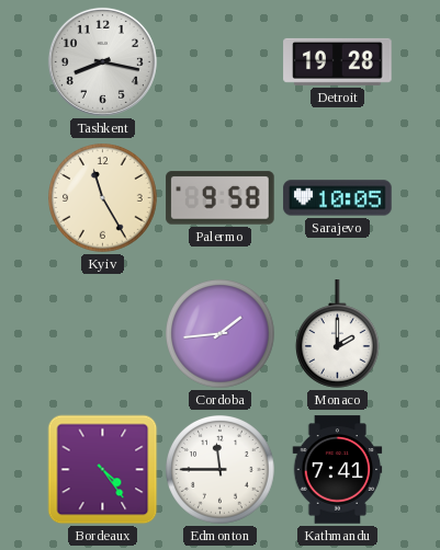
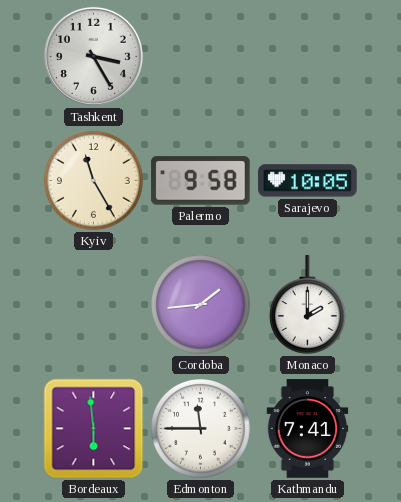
Tashkent: 8:17 -> 3:25 (93, 56)
Detroit: 19:28 -> none (338, 61)
Bordeaux: 4:24 -> 5:59 (94, 429)
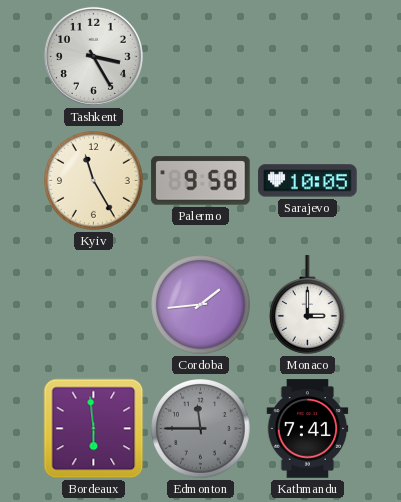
Monaco: 2:00 -> 3:00 (307, 305)
Edmonton dial: white -> grey (201, 429)
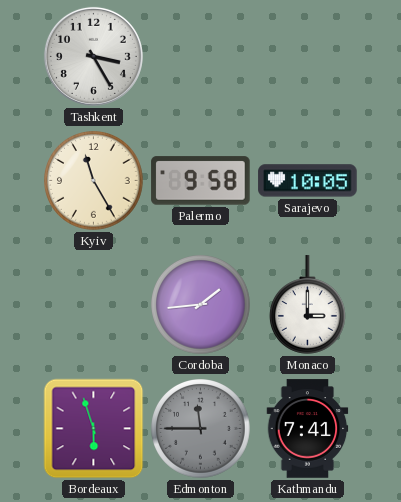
Bordeaux: 5:59 -> 5:57 (94, 429)
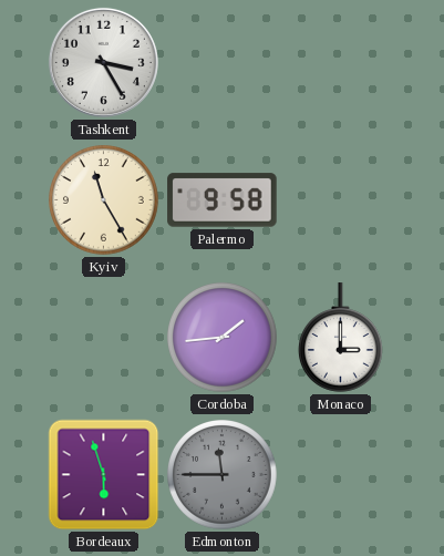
Sarajevo: 10:05 -> none (308, 181)
Kathmandu: 7:41 -> none (308, 429)
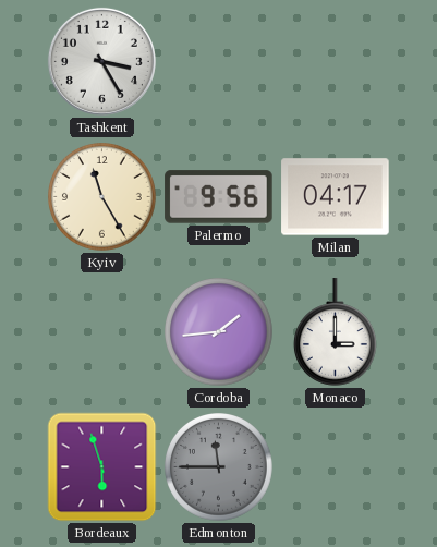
Palermo: 9:58 -> 9:56 (219, 197)
Milan: none -> 04:17 (336, 197)
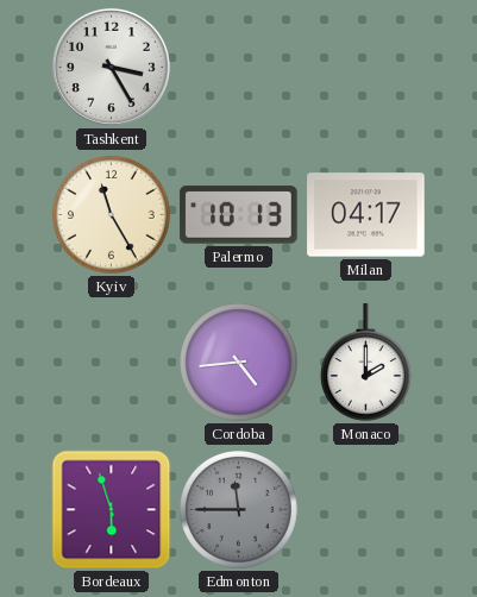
Palermo: 9:56 -> 10:13 (239, 215)
Cordoba: 1:44 -> 4:44 (239, 363)
Monaco: 3:00 -> 2:00 (365, 363)
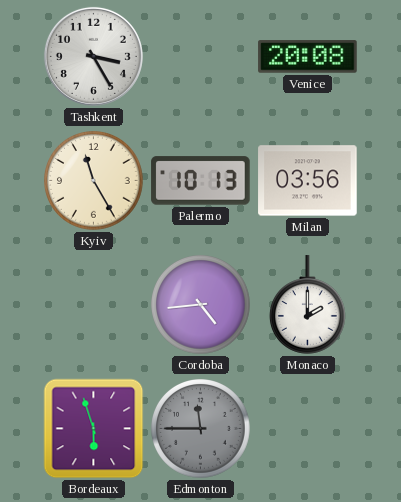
Venice: none -> 20:08 (308, 57)
Milan: 04:17 -> 03:56 (308, 181)
